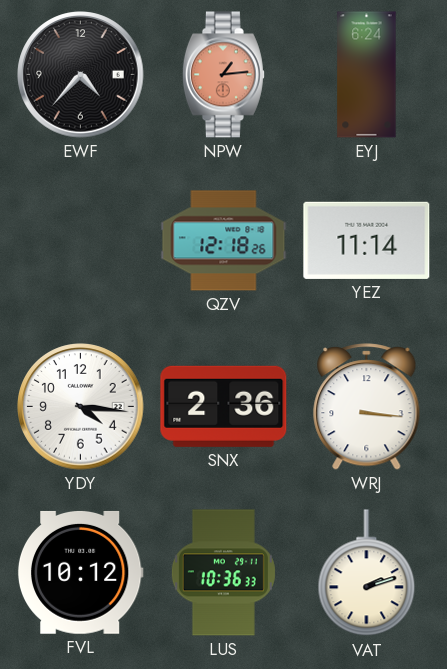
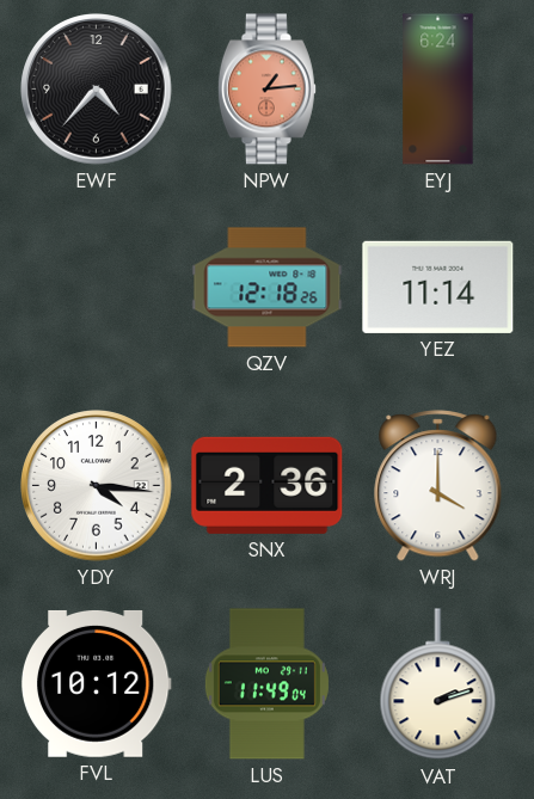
WRJ: 3:16 -> 4:00 (438, 486)
LUS: 10:36 -> 11:49 (266, 684)
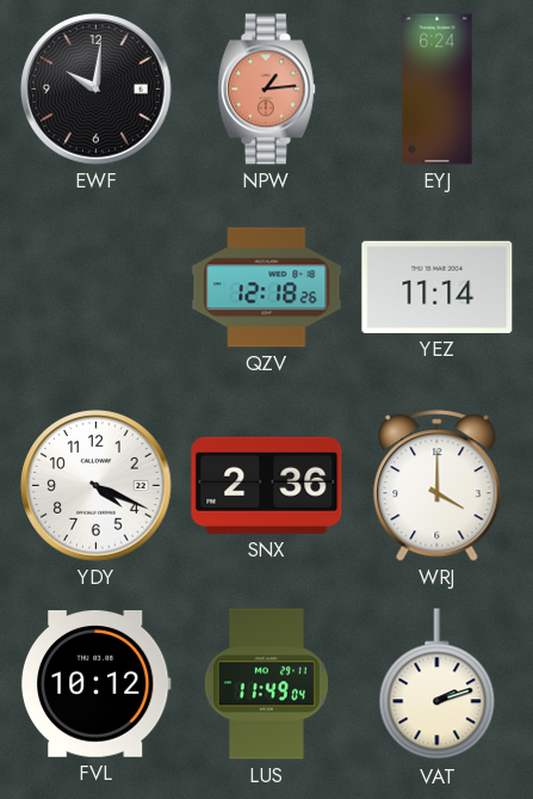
EWF: 4:37 -> 10:01 (97, 90)
YDY: 4:16 -> 4:19 (97, 486)
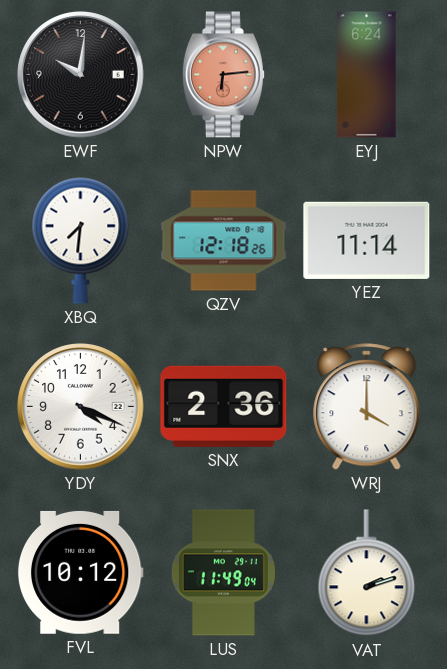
NPW: 1:14 -> 6:14 (223, 75)
XBQ: none -> 7:31 (81, 240)
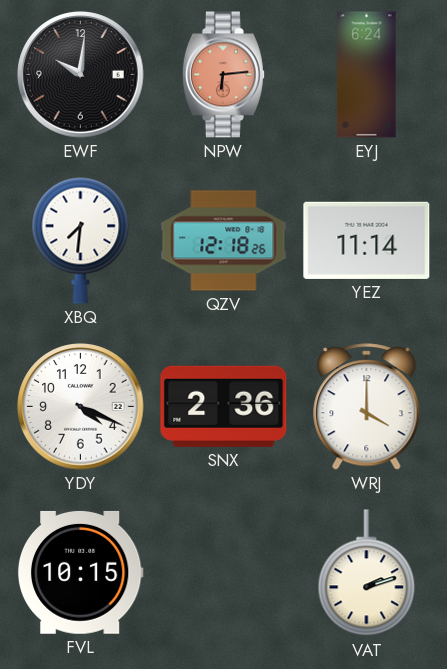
FVL: 10:12 -> 10:15 (80, 572)
LUS: 11:49 -> none (223, 573)
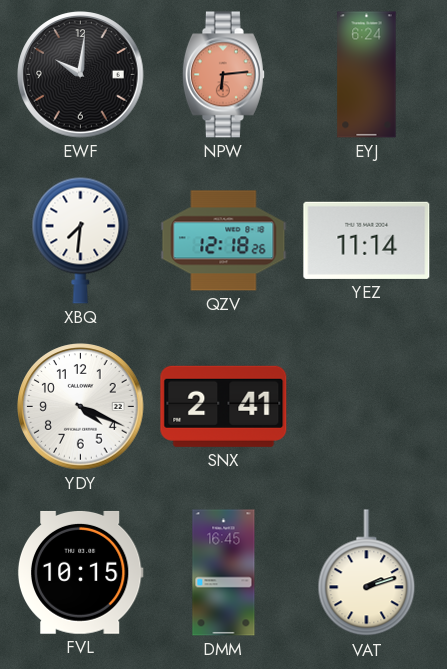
SNX: 2:36 -> 2:41 (224, 406)
WRJ: 4:00 -> none (367, 407)
DMM: none -> 16:45 (224, 573)
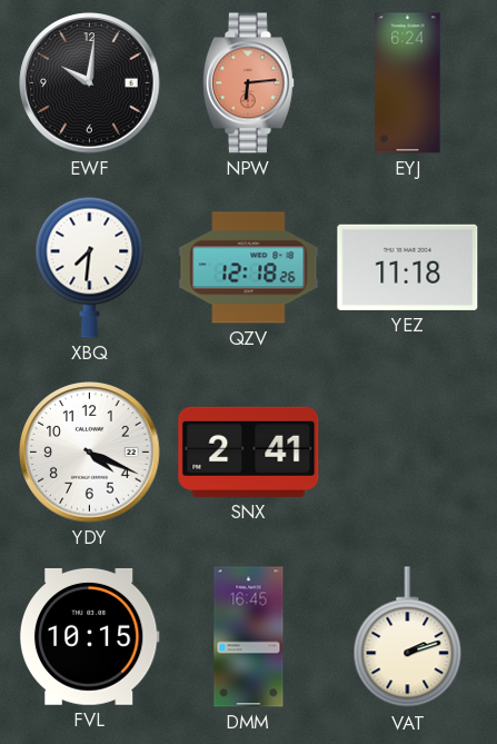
YEZ: 11:14 -> 11:18 (408, 267)
